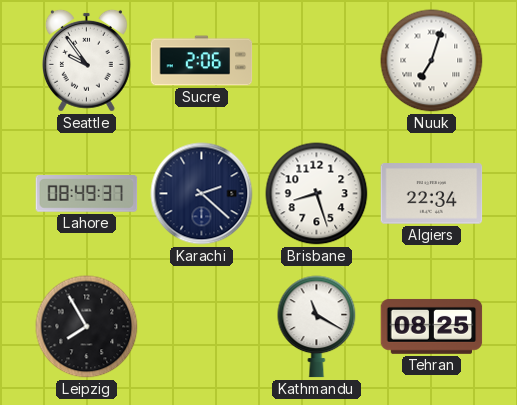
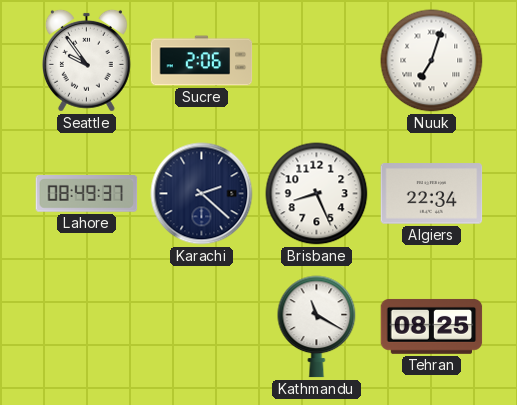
Brisbane: 8:27 -> 8:26 (317, 194)
Leipzig: 7:55 -> none (87, 327)
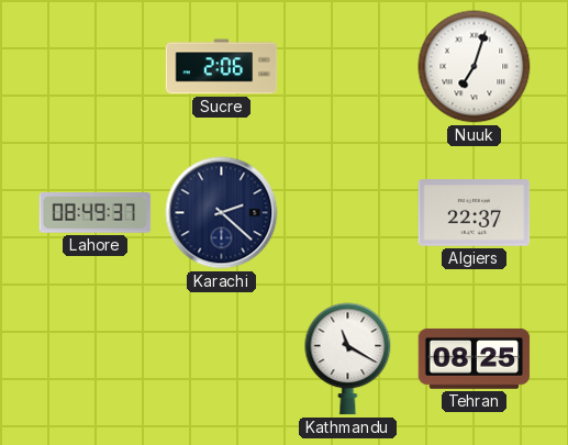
Seattle: 9:54 -> none (86, 60)
Brisbane: 8:26 -> none (317, 194)
Algiers: 22:34 -> 22:37 (475, 213)
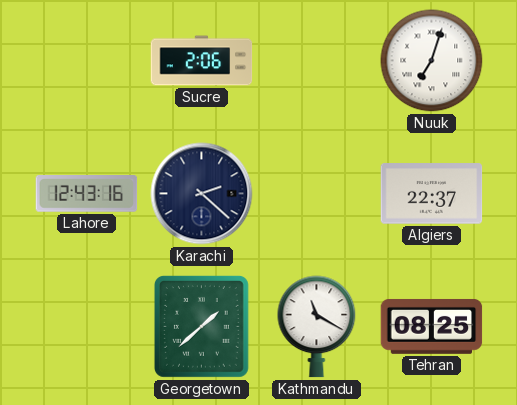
Lahore: 08:49 -> 12:43 (87, 194)
Georgetown: none -> 1:38 (201, 326)
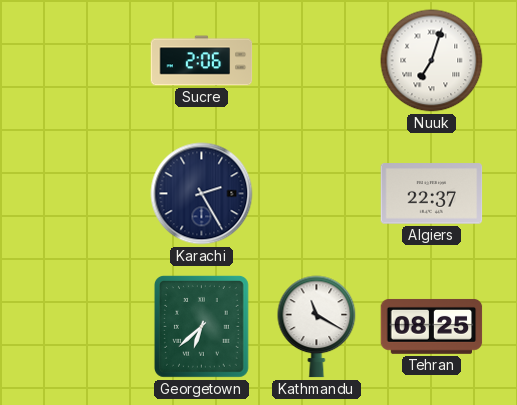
Lahore: 12:43 -> none (87, 194)
Karachi: 2:22 -> 2:25 (202, 194)
Georgetown: 1:38 -> 6:38 (201, 326)
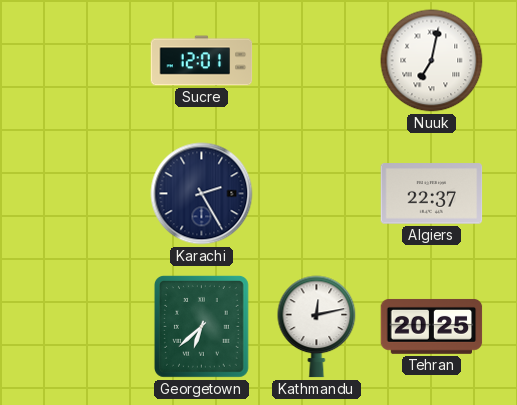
Sucre: 2:06 -> 12:01 (202, 61)
Nuuk: 7:03 -> 7:02 (432, 61)
Kathmandu: 11:20 -> 12:13 (317, 327)
Tehran: 08:25 -> 20:25 (432, 326)
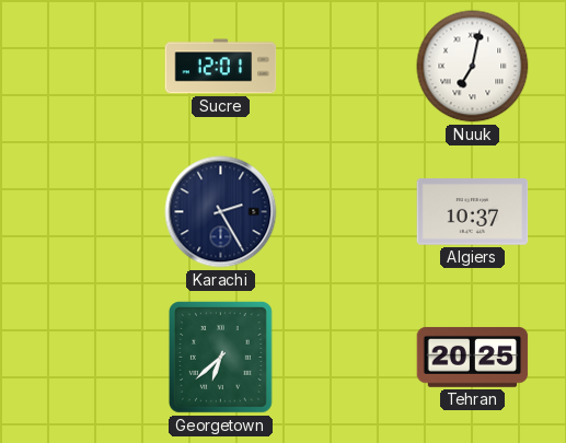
Algiers: 22:37 -> 10:37 (473, 212)
Kathmandu: 12:13 -> none (317, 327)
